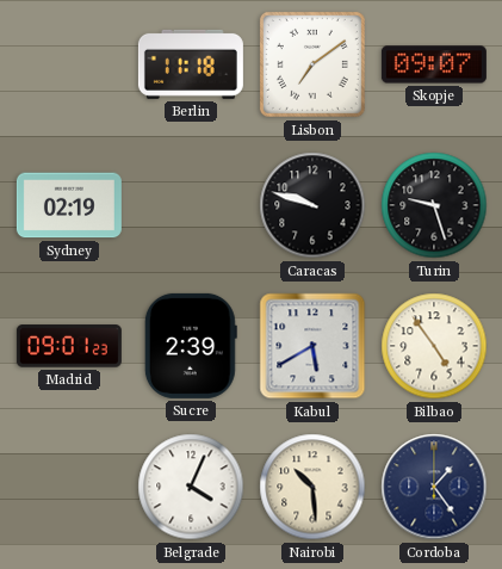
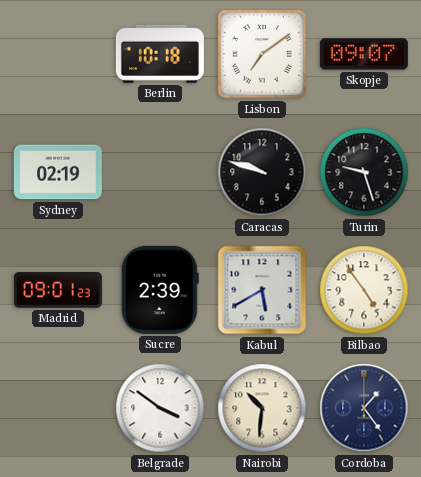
Berlin: 11:18 -> 10:18 (160, 54)
Belgrade: 4:04 -> 3:51 (160, 408)
Nairobi: 10:29 -> 10:31 (262, 408)
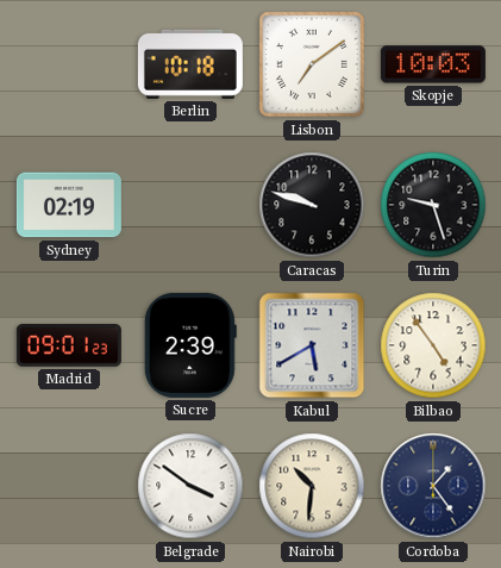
Skopje: 09:07 -> 10:03 (433, 64)
